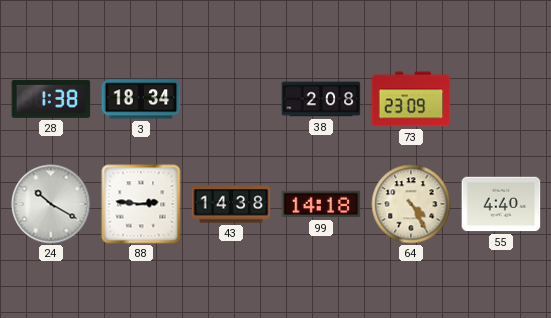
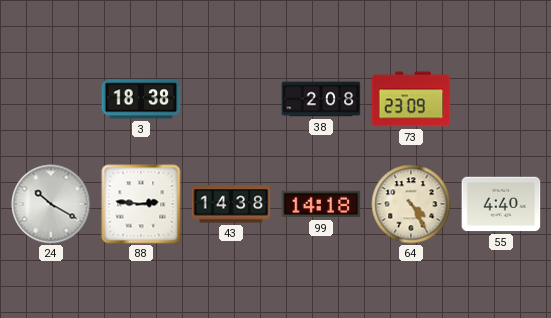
28: 1:38 -> none (51, 99)
3: 18:34 -> 18:38 (141, 99)
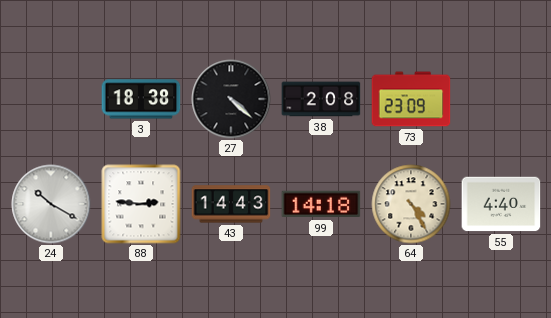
27: none -> 4:22 (231, 99)
43: 14:38 -> 14:43 (231, 204)
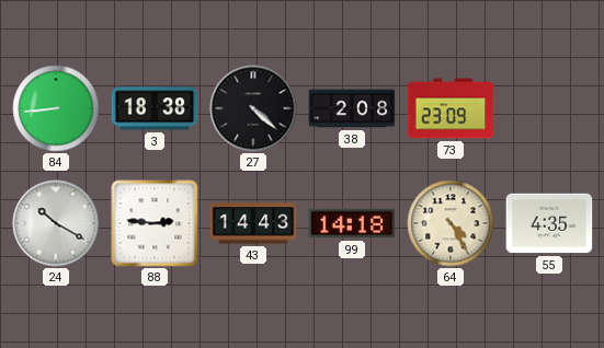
84: none -> 8:44 (56, 108)
55: 4:40 -> 4:35 (549, 223)
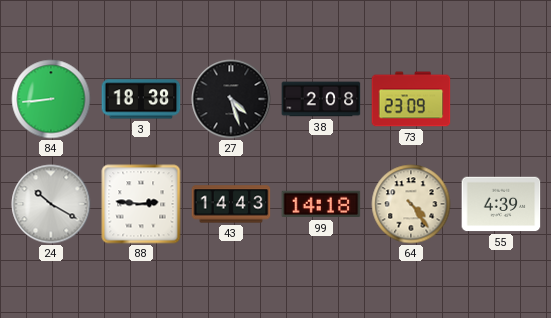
27: 4:22 -> 4:27 (231, 99)
64: 4:25 -> 4:24 (411, 204)
55: 4:35 -> 4:39 (501, 204)
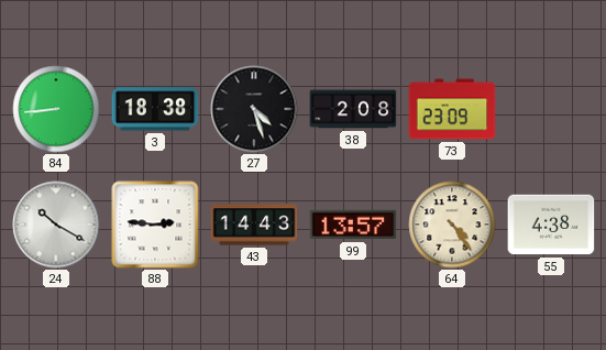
99: 14:18 -> 13:57 (353, 225)
55: 4:39 -> 4:38 (551, 225)
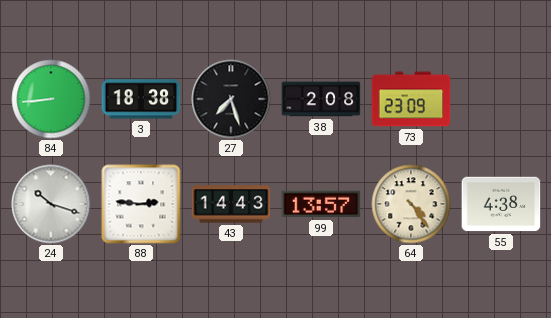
27: 4:27 -> 7:27 (231, 99)
24: 10:20 -> 10:18 (51, 204)
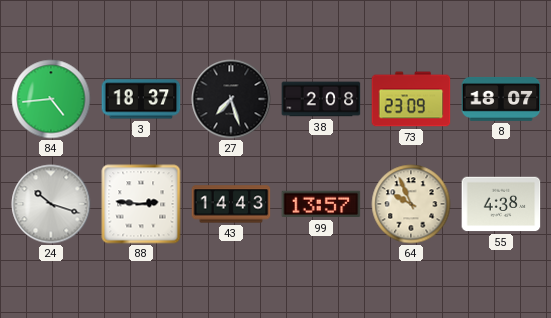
84: 8:44 -> 4:44 (51, 99)
3: 18:38 -> 18:37 (141, 99)
8: none -> 18:07 (501, 99)
64: 4:24 -> 9:56 (411, 204)
